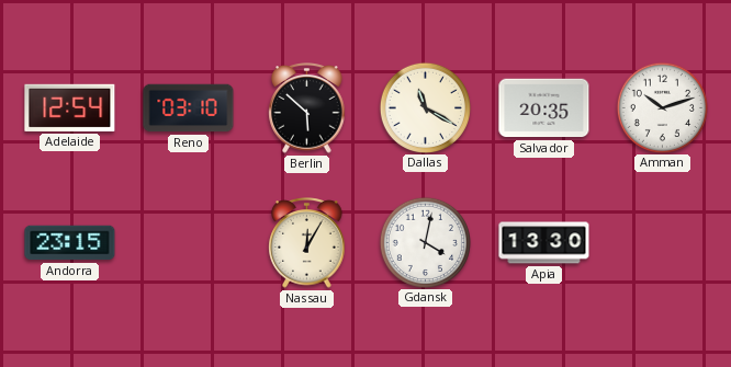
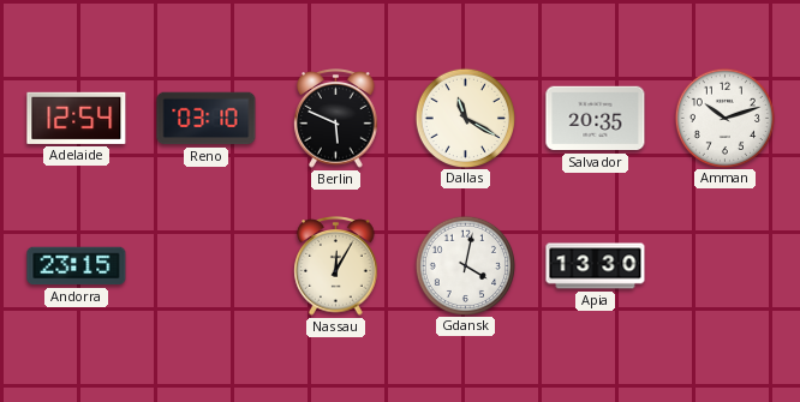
Berlin: 5:52 -> 5:49 (336, 119)
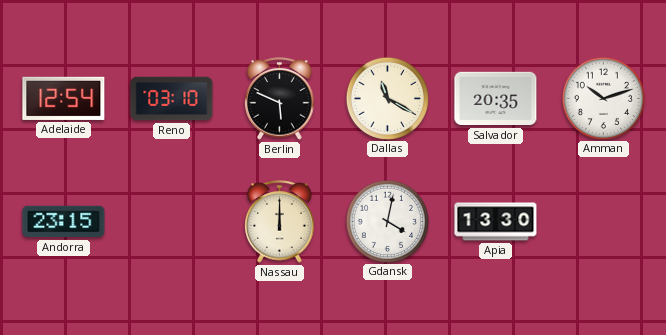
Nassau: 12:05 -> 12:00 (280, 222)
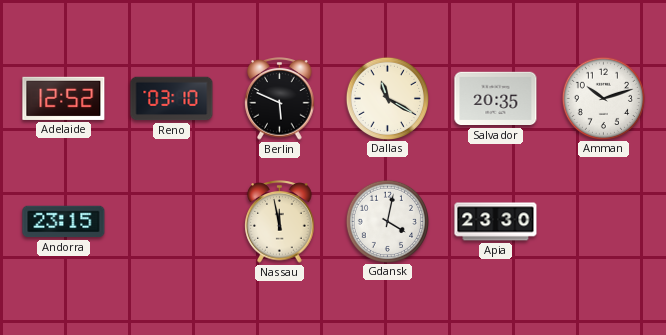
Adelaide: 12:54 -> 12:52 (64, 98)
Nassau: 12:00 -> 11:58 (280, 222)
Apia: 13:30 -> 23:30 (496, 222)
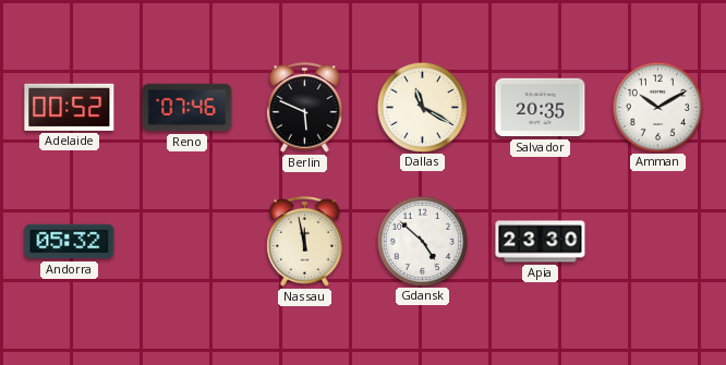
Adelaide: 12:52 -> 00:52 (70, 107)
Reno: 03:10 -> 07:46 (187, 108)
Amman: 10:12 -> 10:10 (657, 107)
Andorra: 23:15 -> 05:32 (70, 242)
Gdansk: 4:02 -> 4:52 (422, 241)
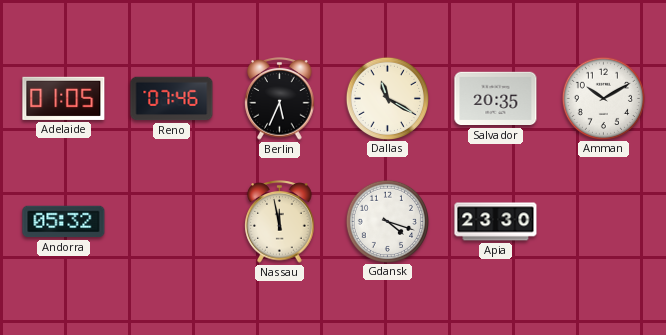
Adelaide: 00:52 -> 01:05 (64, 98)
Berlin: 5:49 -> 5:34 (280, 99)
Gdansk: 4:52 -> 4:18 (387, 221)
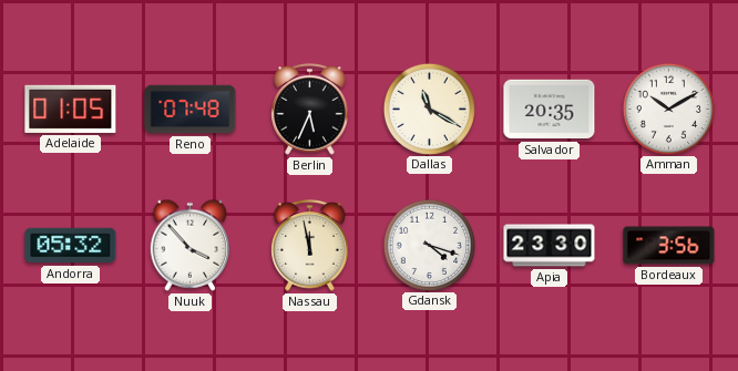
Reno: 07:46 -> 07:48 (191, 110)
Nuuk: none -> 3:53 (191, 245)
Bordeaux: none -> 3:56 (669, 246)
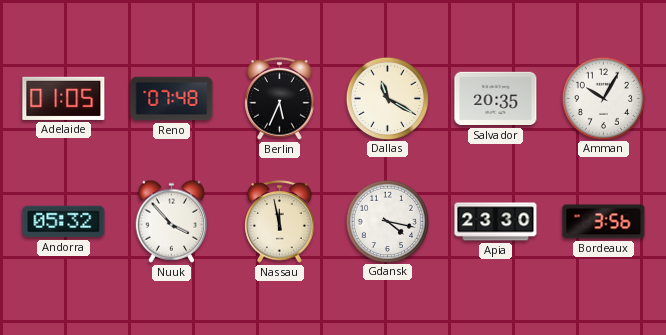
Amman: 10:10 -> 10:05 (603, 98)
Gdansk: 4:18 -> 4:17 (387, 221)
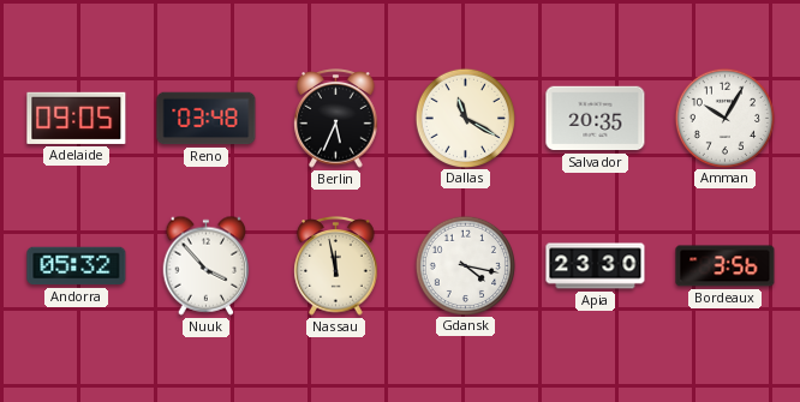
Adelaide: 01:05 -> 09:05 (77, 118)
Reno: 07:48 -> 03:48 (207, 119)
